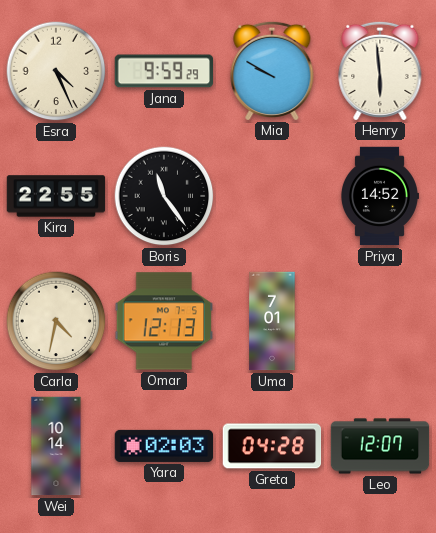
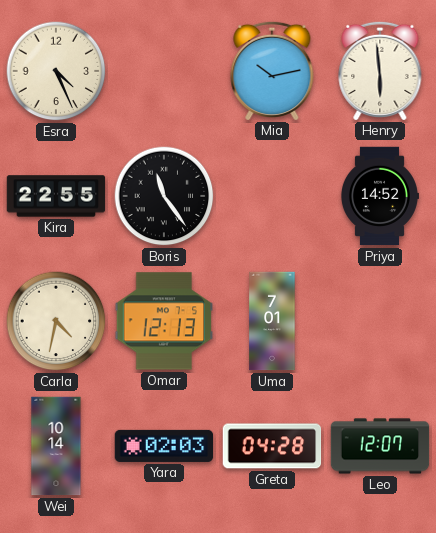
Jana: 9:59 -> none (164, 71)
Mia: 9:50 -> 10:13 (272, 70)
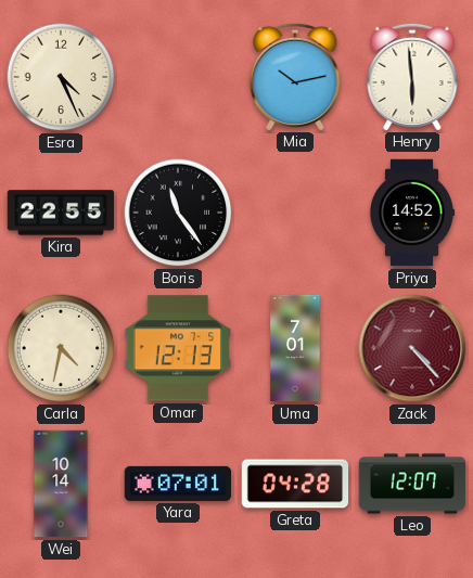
Zack: none -> 4:23 (412, 348)
Yara: 02:03 -> 07:01 (178, 484)
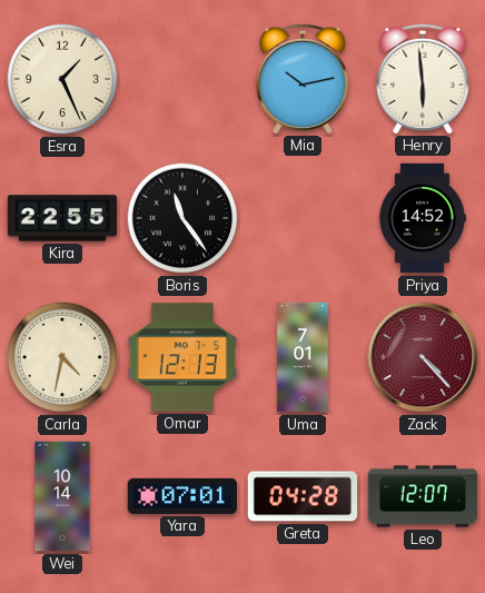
Esra: 4:26 -> 1:26 (62, 79)
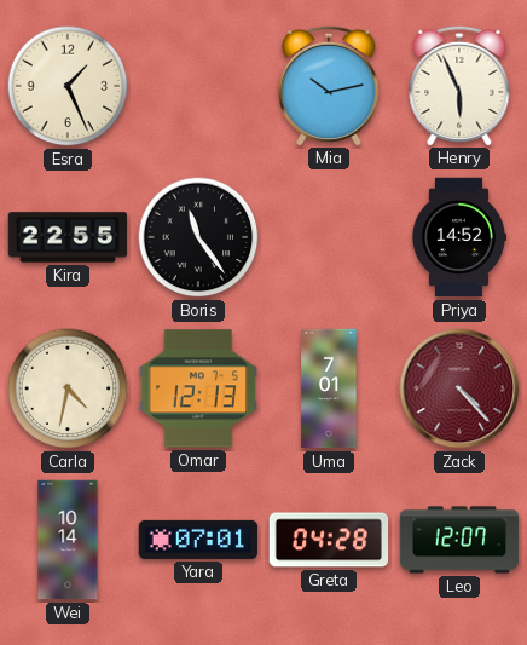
Henry: 5:59 -> 5:56 (459, 85)
